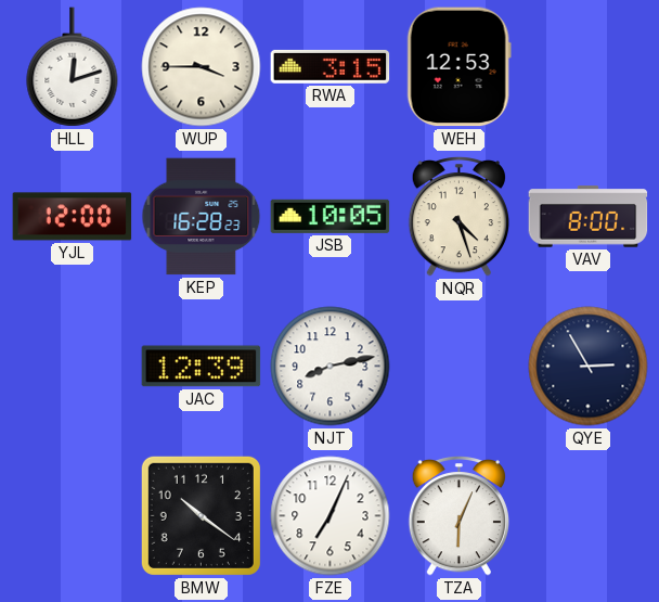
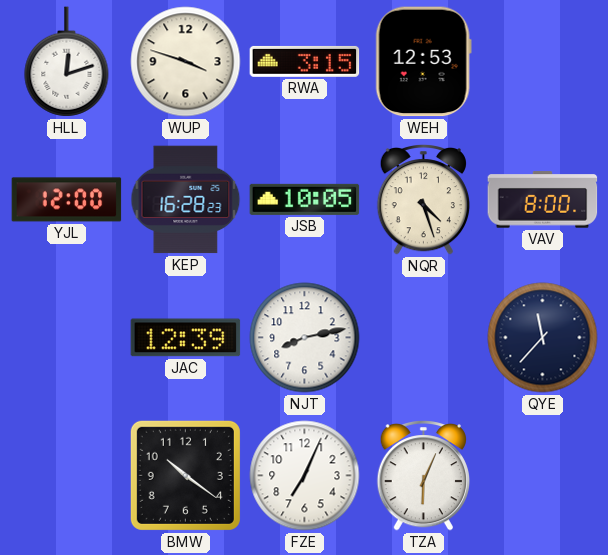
WUP: 3:45 -> 3:48 (186, 62)
QYE: 2:55 -> 11:37 (543, 338)
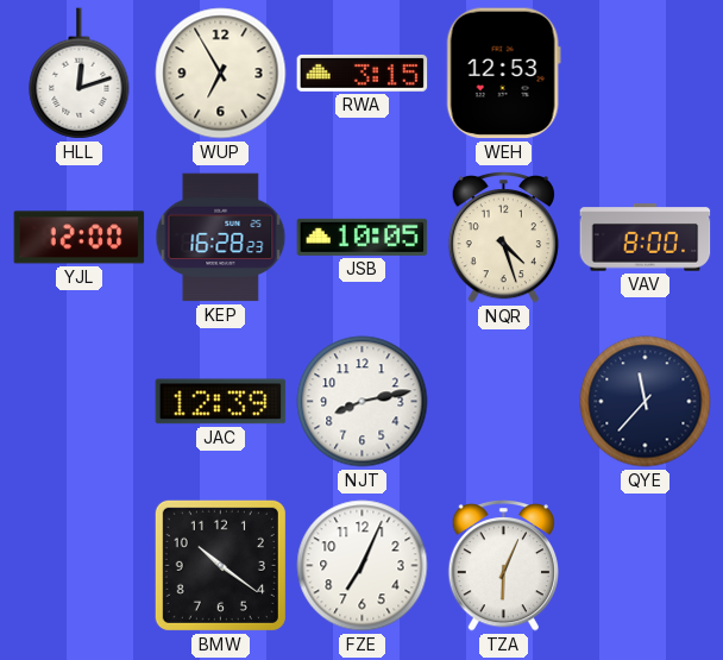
WUP: 3:48 -> 6:55 (221, 74)
